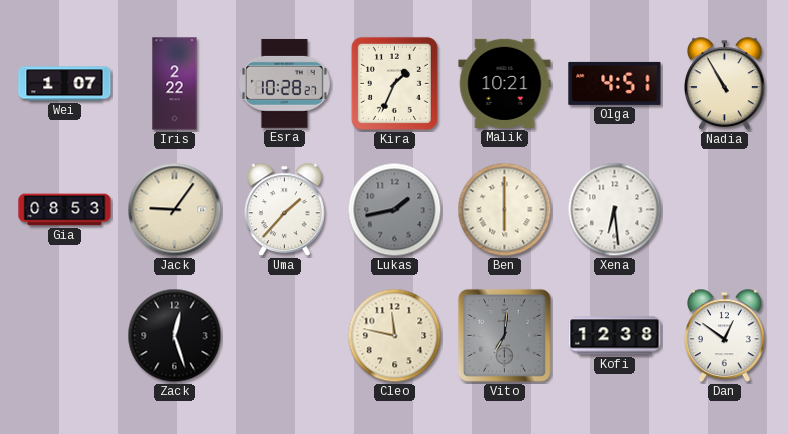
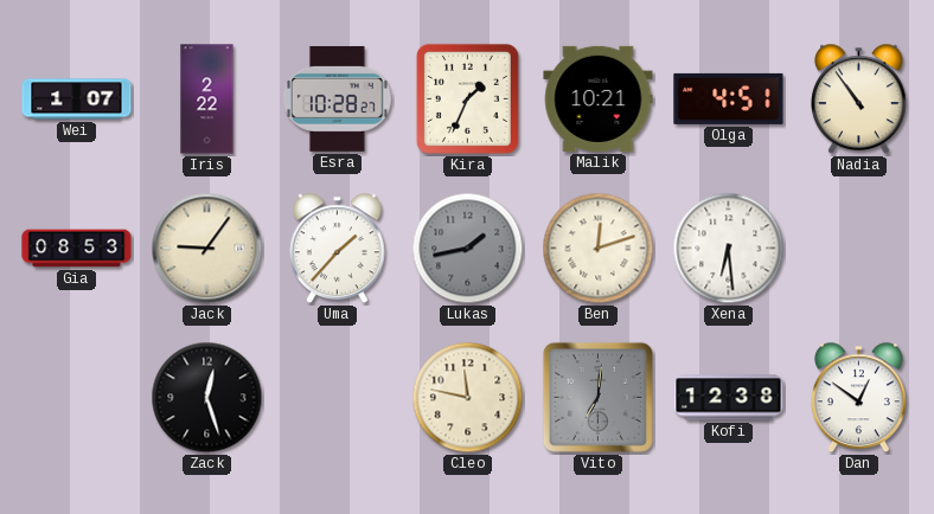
Nadia: 10:55 -> 10:54 (858, 99)
Ben: 6:00 -> 12:12 (599, 249)
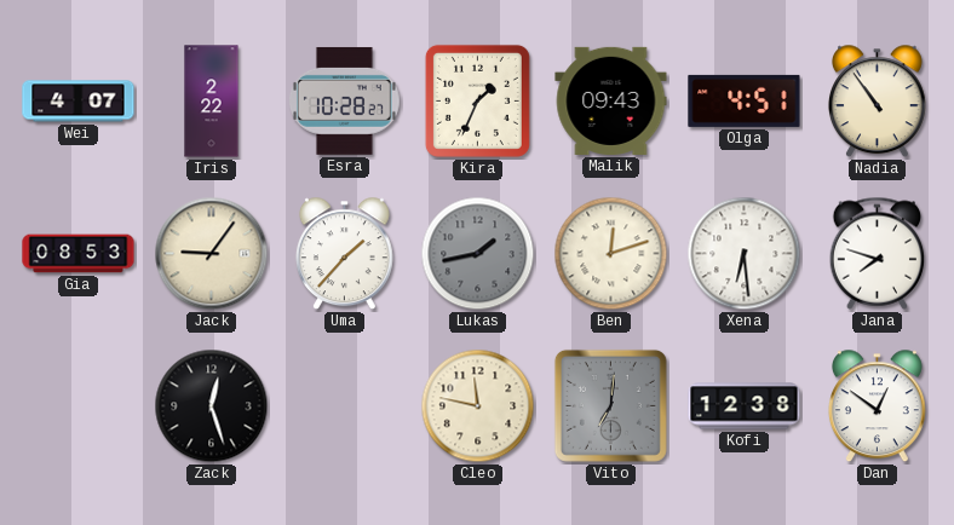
Wei: 1:07 -> 4:07 (79, 102)
Malik: 10:21 -> 09:43 (611, 100)
Jana: none -> 7:48 (878, 253)
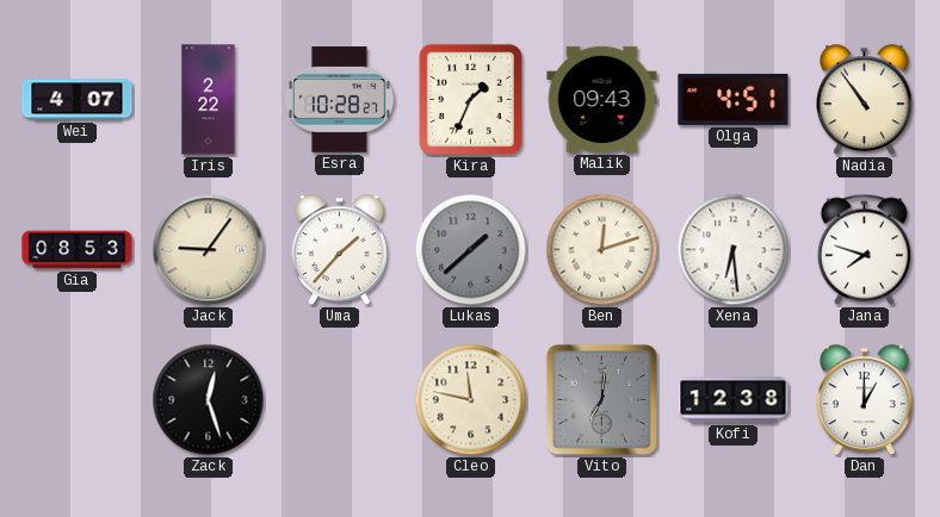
Lukas: 1:43 -> 1:38 (471, 250)
Dan: 12:51 -> 1:00 (864, 400)
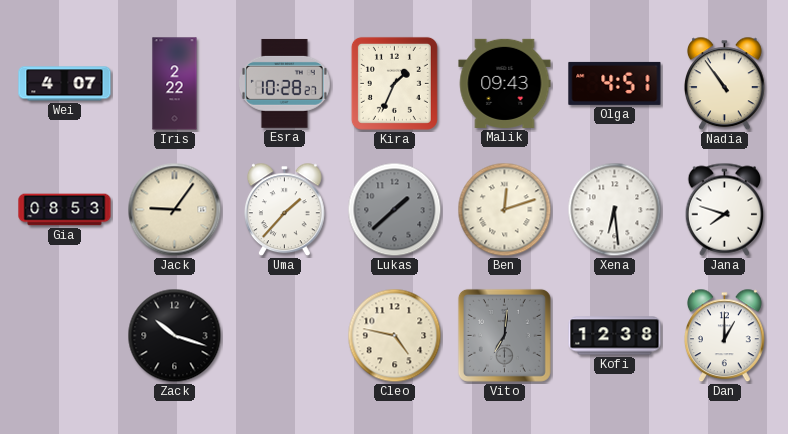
Zack: 12:27 -> 10:18 (175, 336)
Cleo: 11:47 -> 4:47 (395, 336)
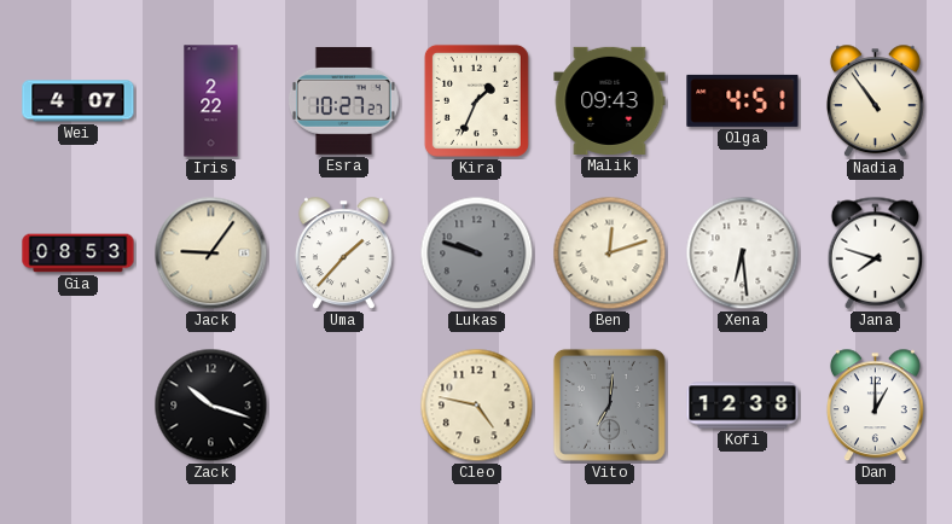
Esra: 10:28 -> 10:27 (343, 100)
Lukas: 1:38 -> 9:48 (477, 254)
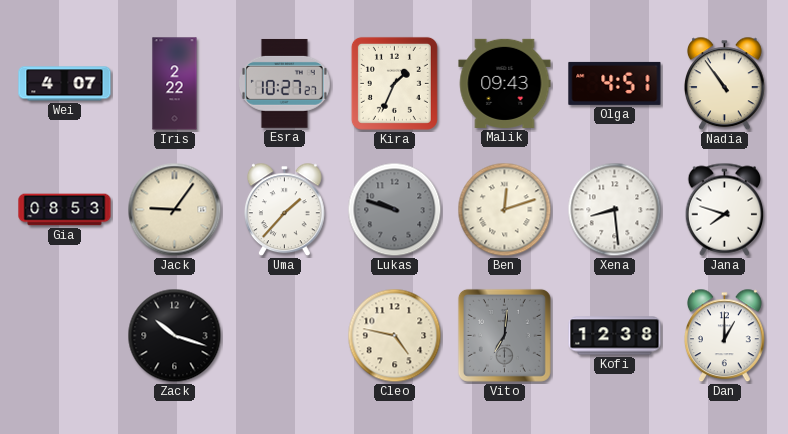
Xena: 6:29 -> 8:29 (615, 210)
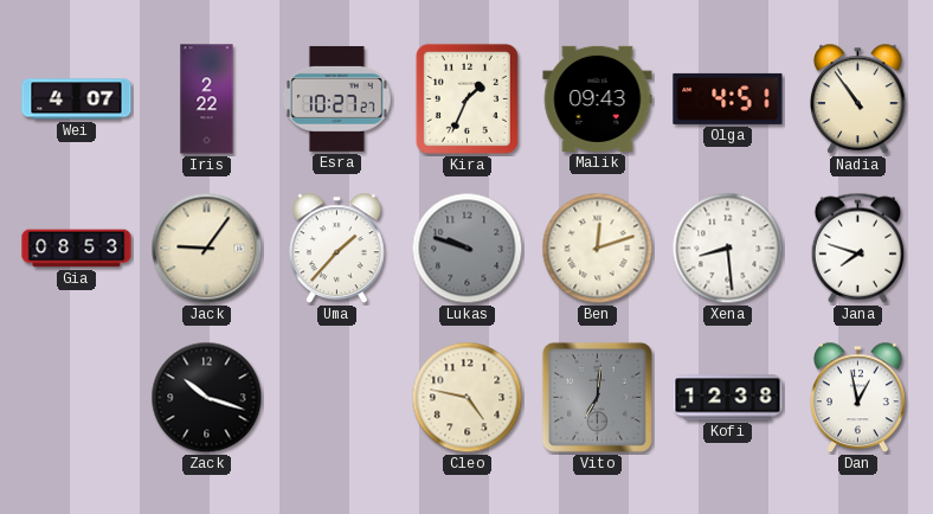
Dan: 1:00 -> 12:58 (857, 398)
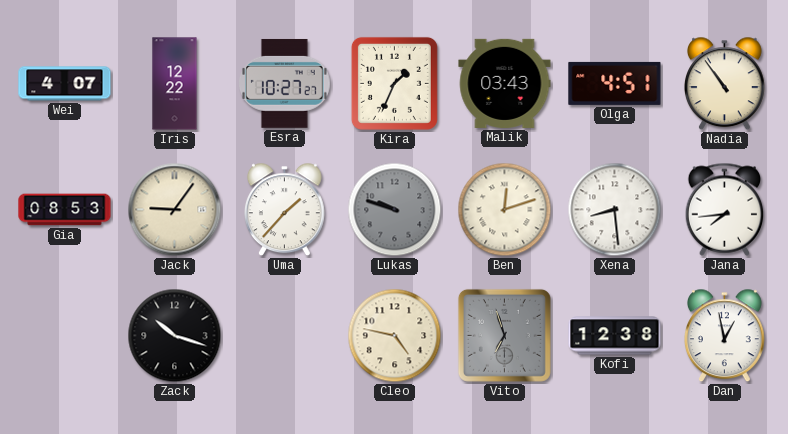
Iris: 2:22 -> 12:22 (175, 84)
Malik: 09:43 -> 03:43 (505, 83)
Jana: 7:48 -> 7:44 (725, 209)
Vito: 7:01 -> 6:57 (504, 335)
